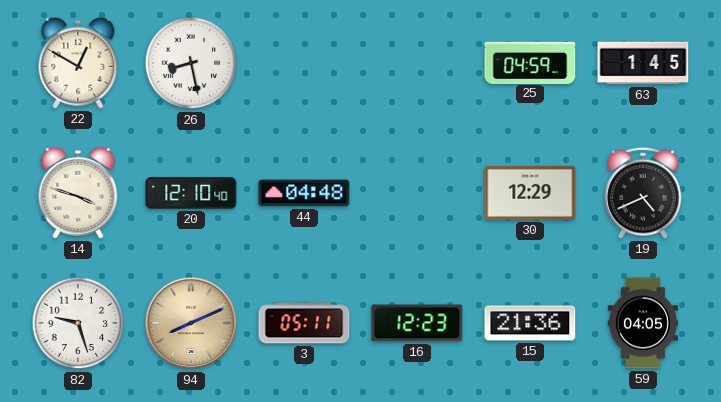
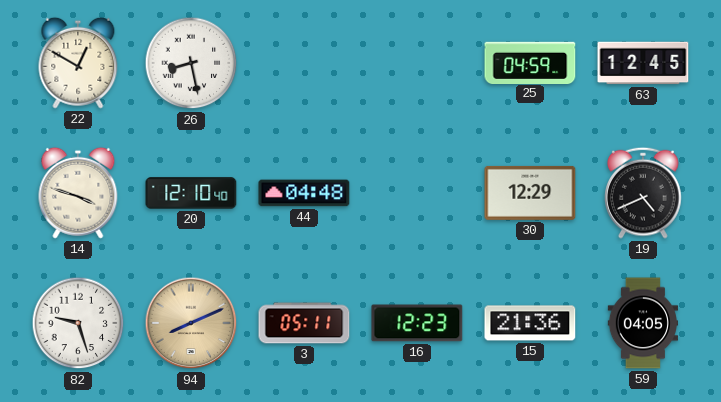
63: 1:45 -> 12:45 (643, 63)
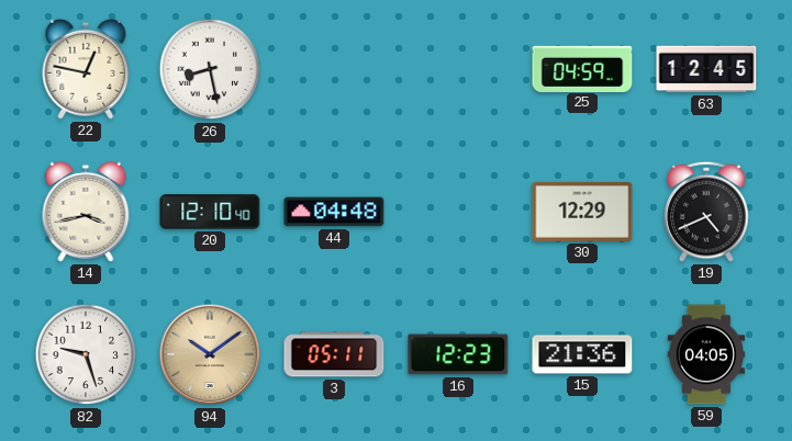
22: 12:50 -> 12:47 (86, 69)
14: 3:48 -> 3:43 (86, 212)
94: 8:11 -> 10:09 (210, 354)
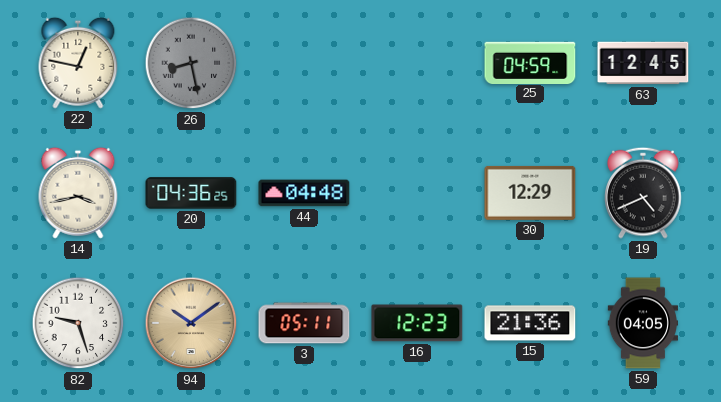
26 dial: white -> grey (191, 63)
20: 12:10 -> 04:36 (191, 193)
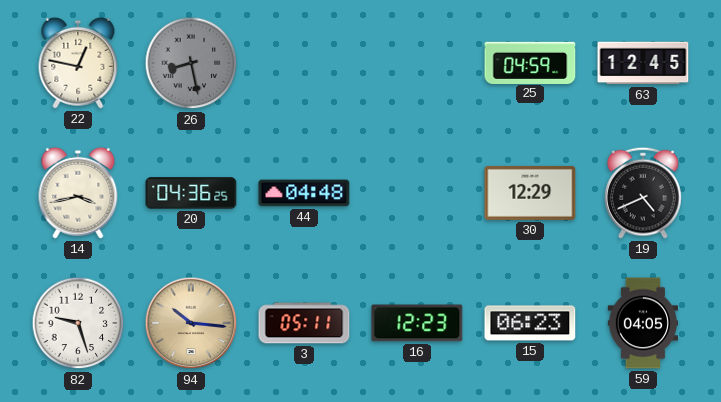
94: 10:09 -> 10:16 (191, 323)
15: 21:36 -> 06:23 (530, 323)
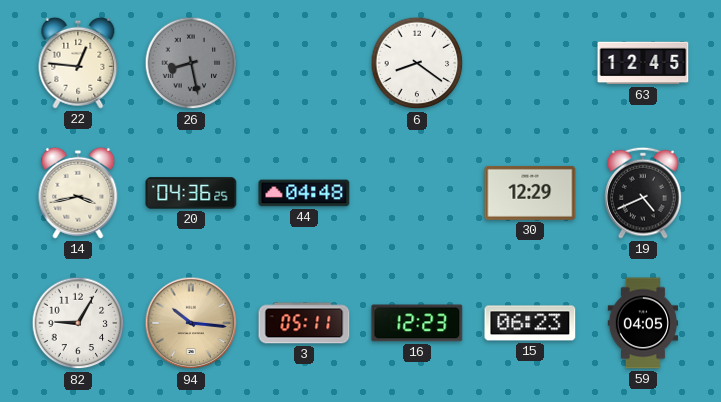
22: 12:47 -> 12:46 (78, 63)
6: none -> 8:21 (417, 63)
25: 04:59 -> none (530, 62)
82: 9:27 -> 9:05 (78, 323)
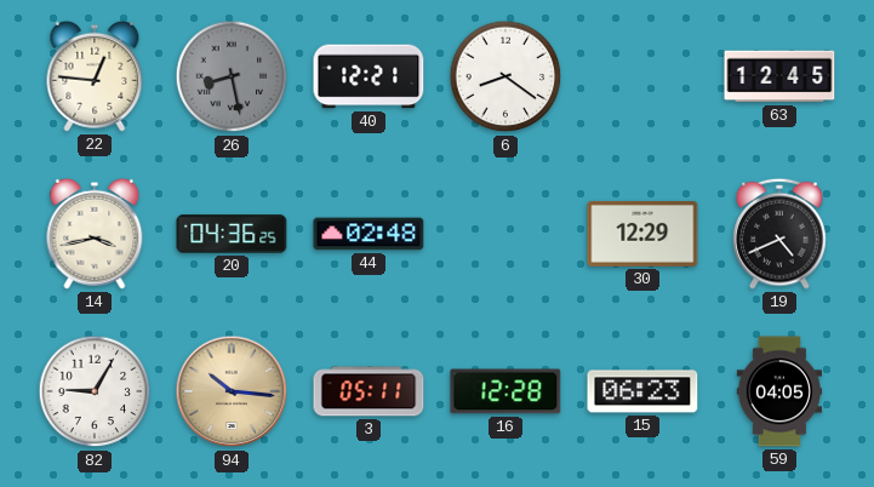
40: none -> 12:21 (369, 76)
44: 04:48 -> 02:48 (369, 234)
16: 12:23 -> 12:28 (505, 391)
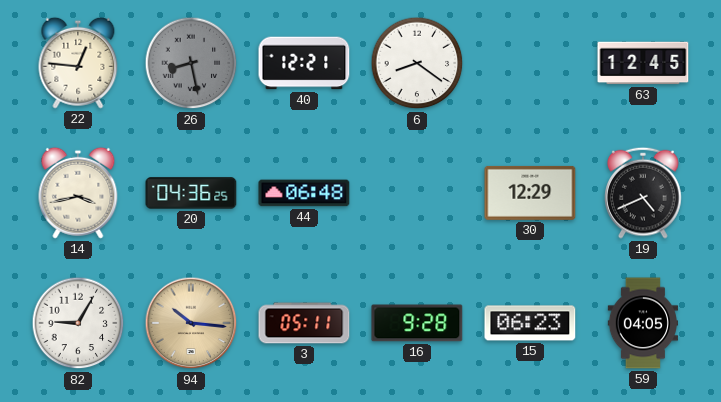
44: 02:48 -> 06:48 (304, 193)
16: 12:28 -> 9:28 (417, 323)
